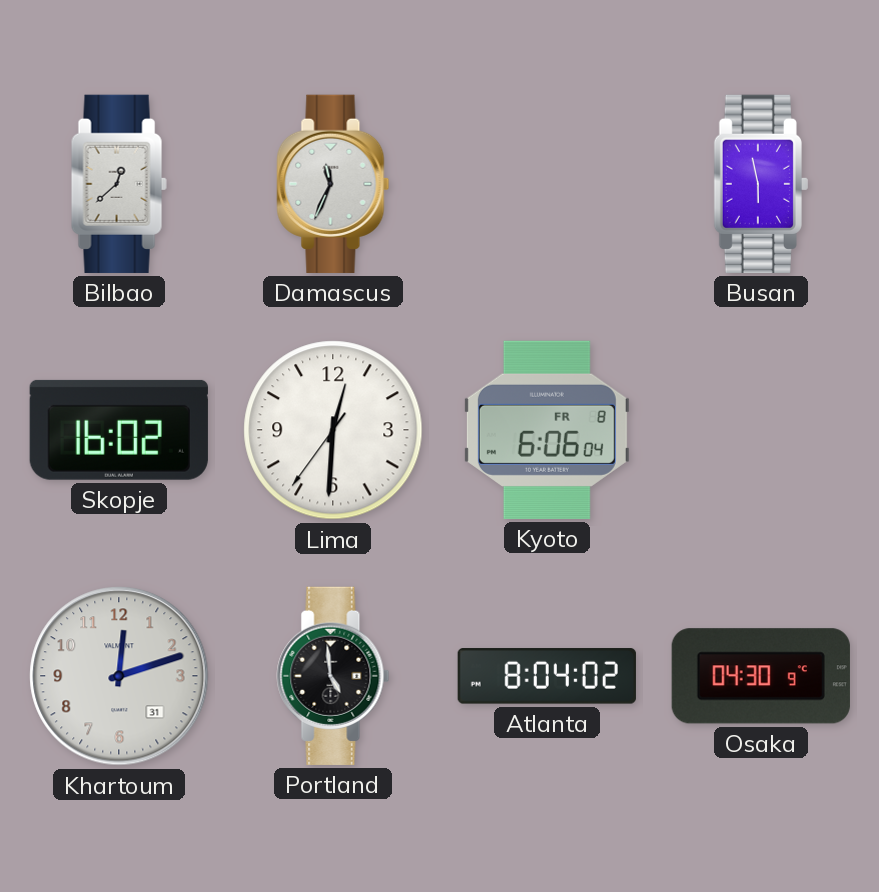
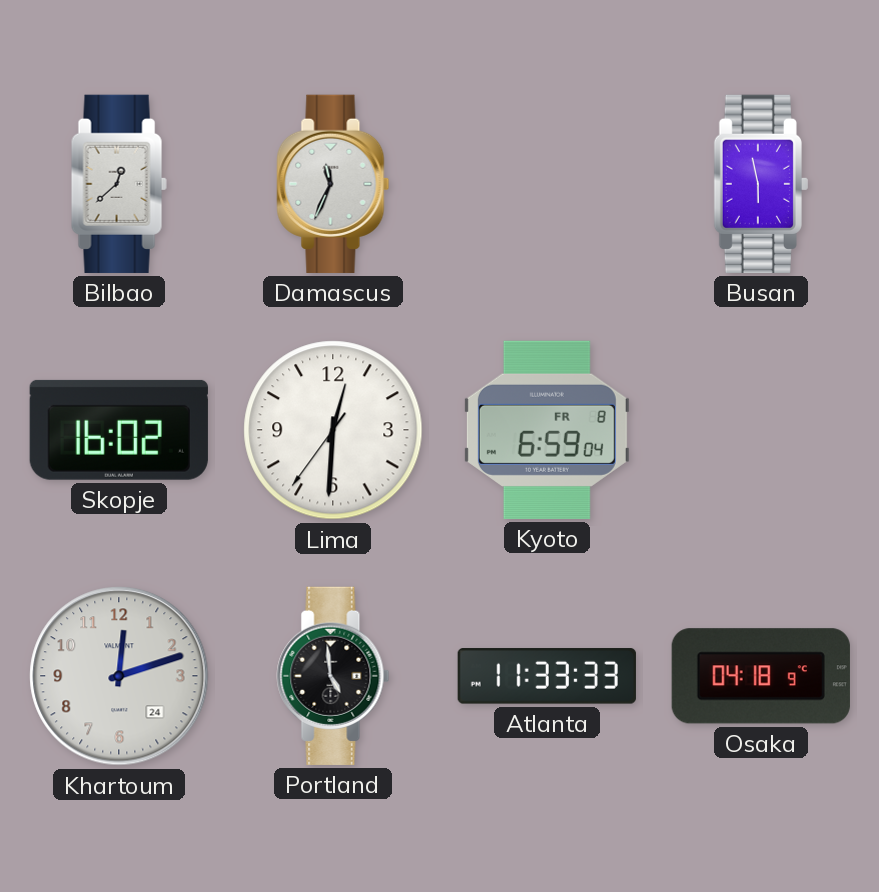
Kyoto: 6:06 -> 6:59 (547, 430)
Khartoum date: 31 -> 24 (119, 676)
Atlanta: 8:04 -> 11:33 (547, 676)
Osaka: 04:30 -> 04:18 (761, 676)
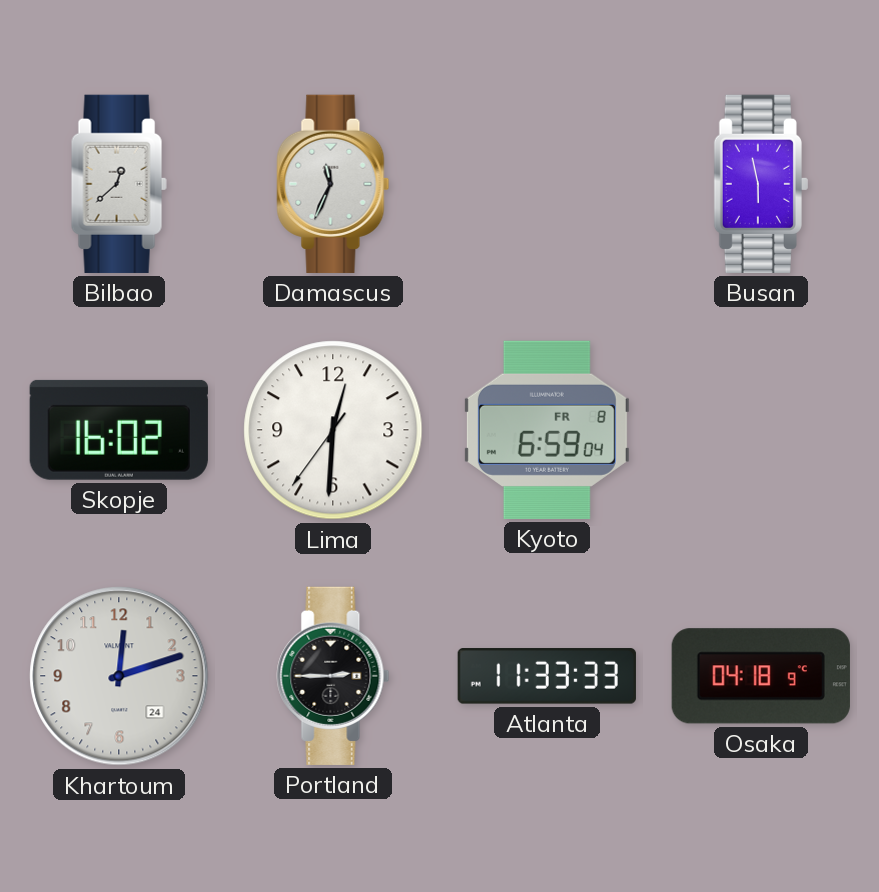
Portland: 4:59 -> 2:45 (333, 676)
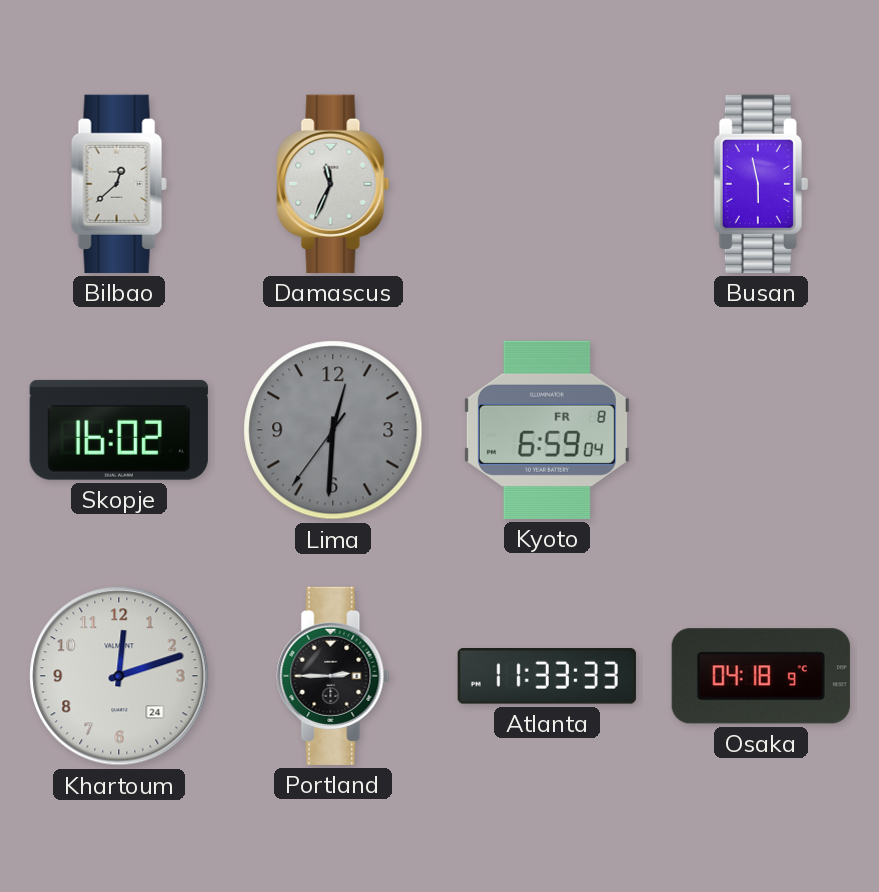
Lima dial: white -> grey (333, 430)
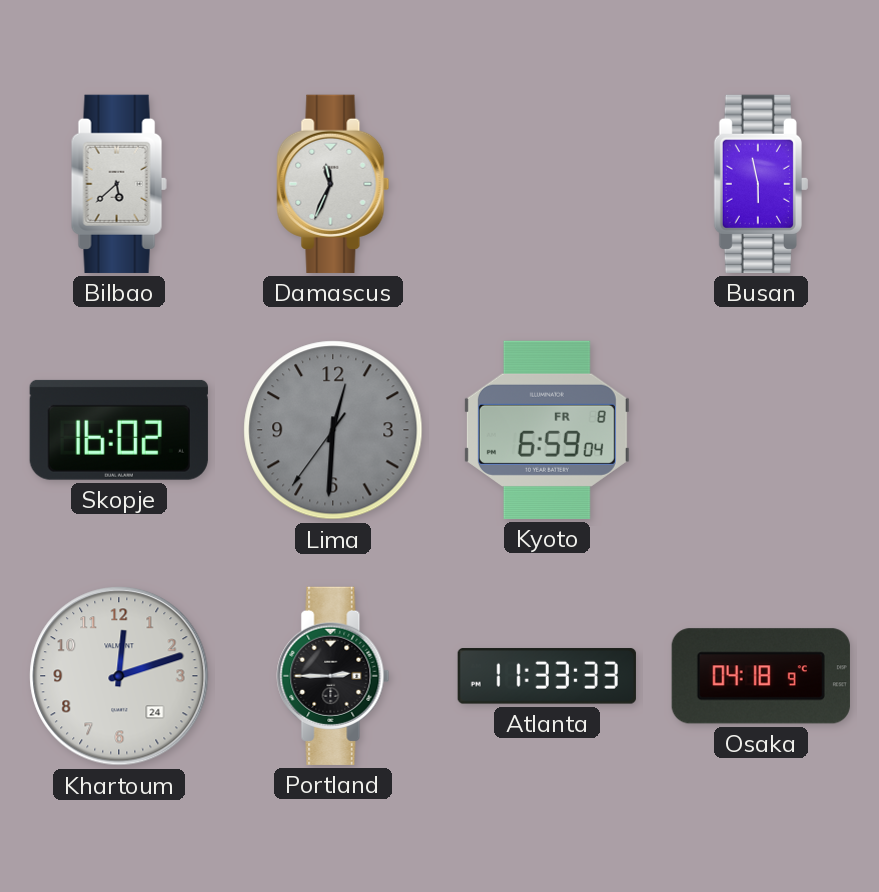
Bilbao: 12:38 -> 5:38 (119, 184)
